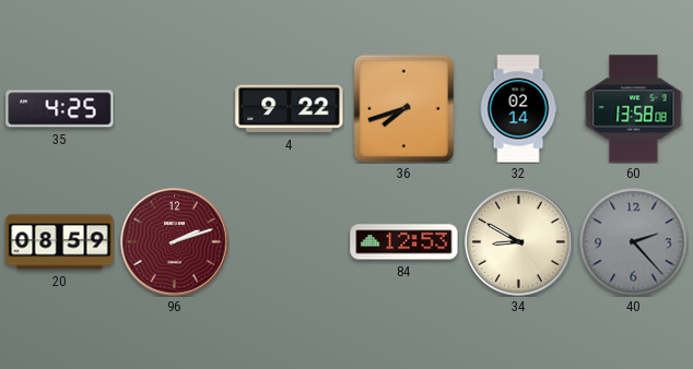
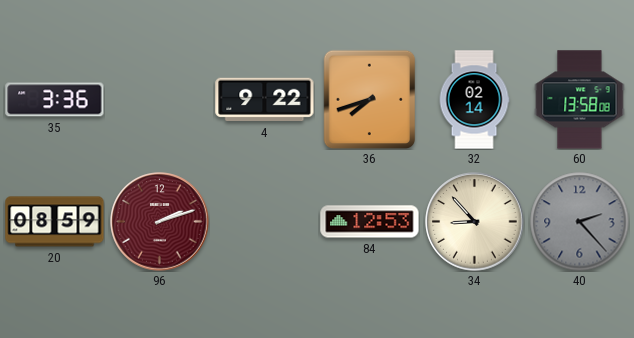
35: 4:25 -> 3:36 (55, 100)
34: 8:50 -> 8:53 (475, 222)
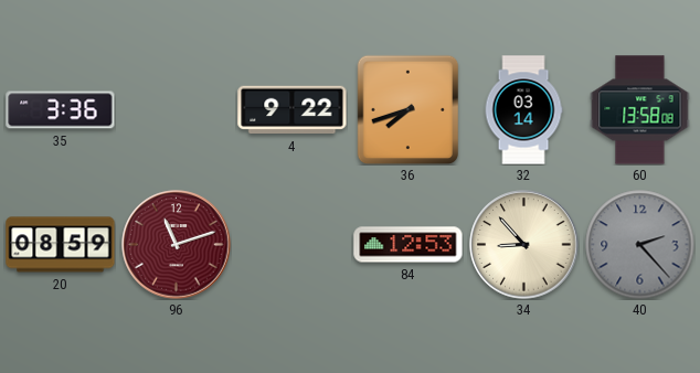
32: 02:14 -> 03:14 (523, 110)
96: 2:12 -> 11:12 (177, 245)
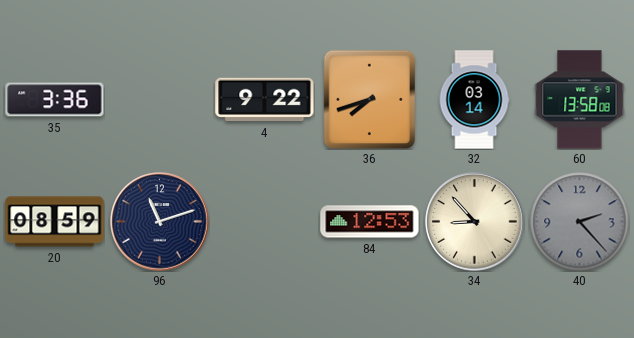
96 dial: burgundy -> navy (160, 222)
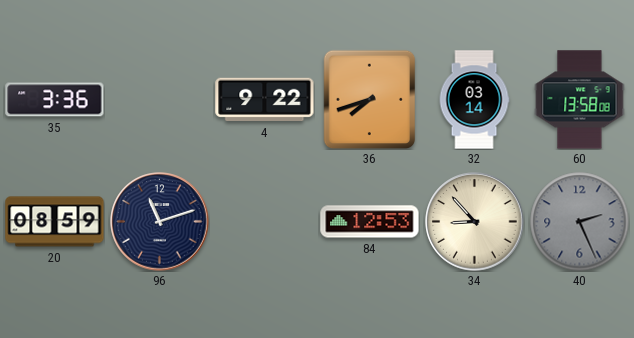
40: 2:23 -> 2:26 (580, 222)
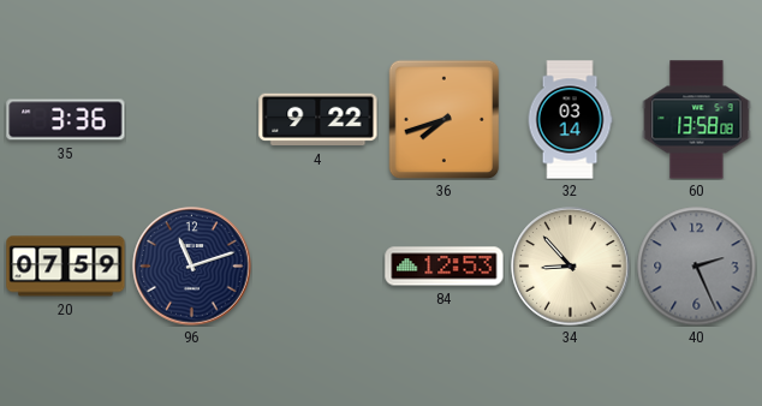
20: 08:59 -> 07:59 (66, 267)
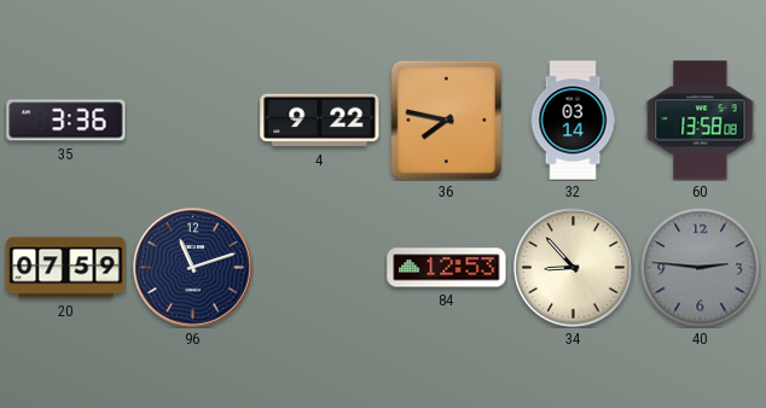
36: 7:42 -> 7:47 (447, 120)
40: 2:26 -> 2:46 (701, 268)
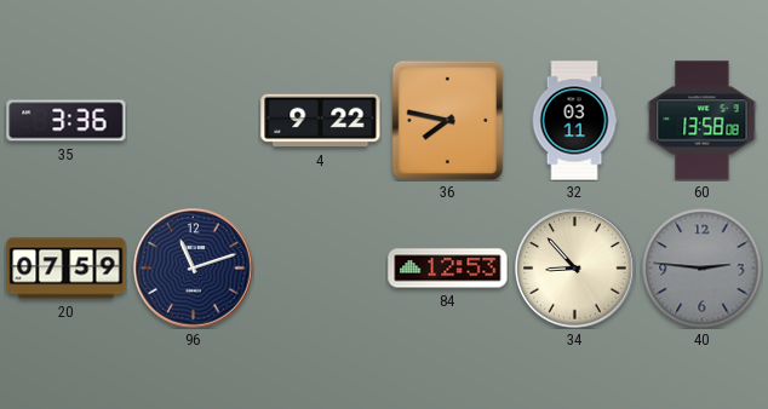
32: 03:14 -> 03:11 (574, 121)
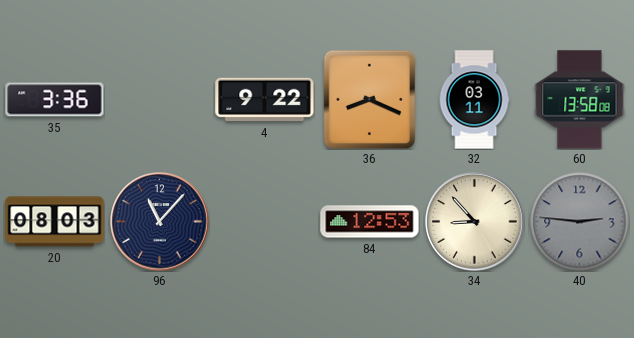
36: 7:47 -> 8:19 (370, 99)
20: 07:59 -> 08:03 (55, 222)
96: 11:12 -> 11:07 (160, 222)
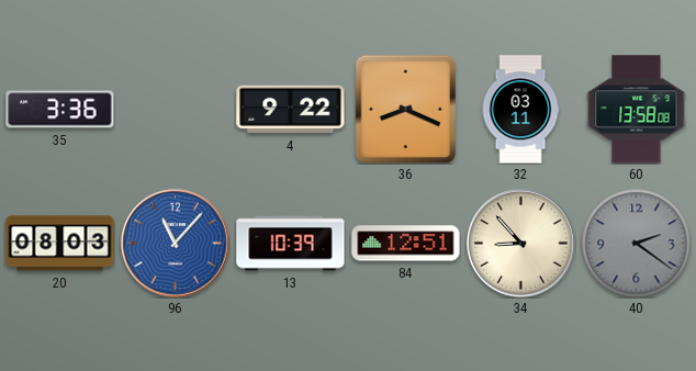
96 dial: navy -> blue (176, 244)
13: none -> 10:39 (291, 244)
84: 12:53 -> 12:51 (406, 244)
40: 2:46 -> 2:21 (637, 244)
